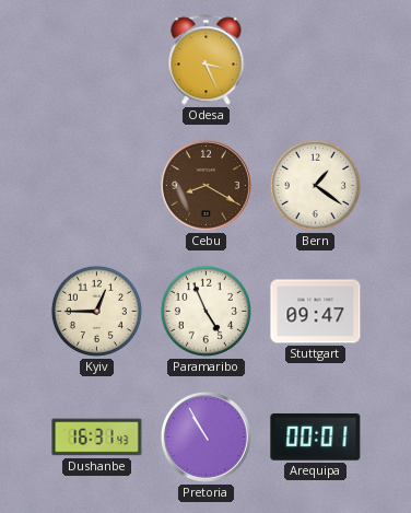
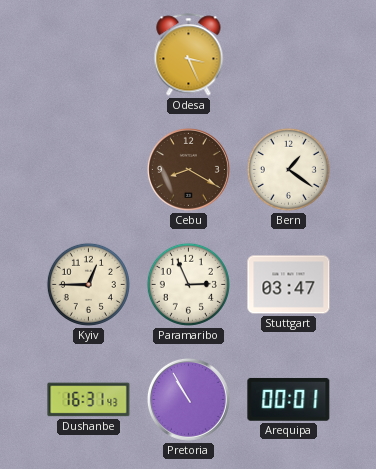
Paramaribo: 4:56 -> 2:56 (188, 284)
Stuttgart: 09:47 -> 03:47 (289, 285)
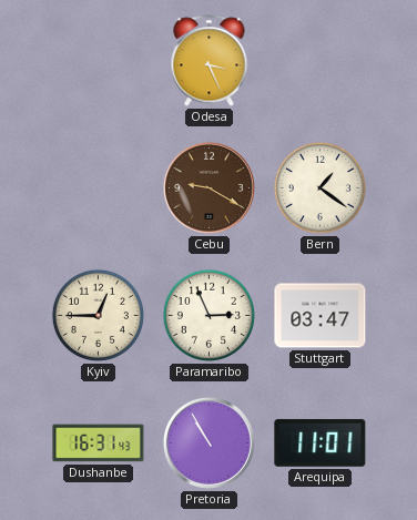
Cebu: 8:20 -> 9:20 (208, 187)
Arequipa: 00:01 -> 11:01 (321, 442)
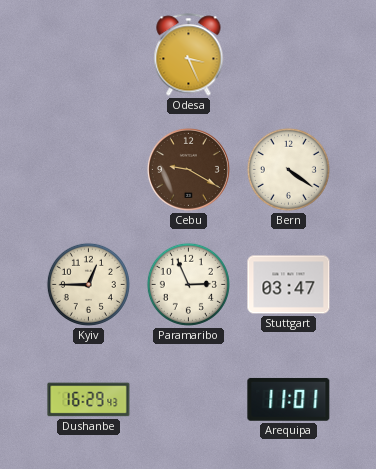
Bern: 1:21 -> 4:21 (288, 169)
Dushanbe: 16:31 -> 16:29 (89, 400)
Pretoria: 10:55 -> none (208, 442)
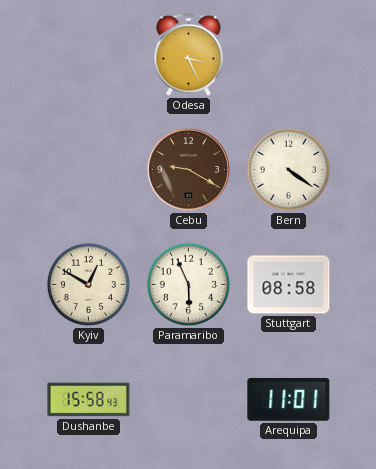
Kyiv: 12:45 -> 12:50 (88, 284)
Paramaribo: 2:56 -> 5:56 (188, 284)
Stuttgart: 03:47 -> 08:58 (289, 285)
Dushanbe: 16:29 -> 15:58 (89, 400)
